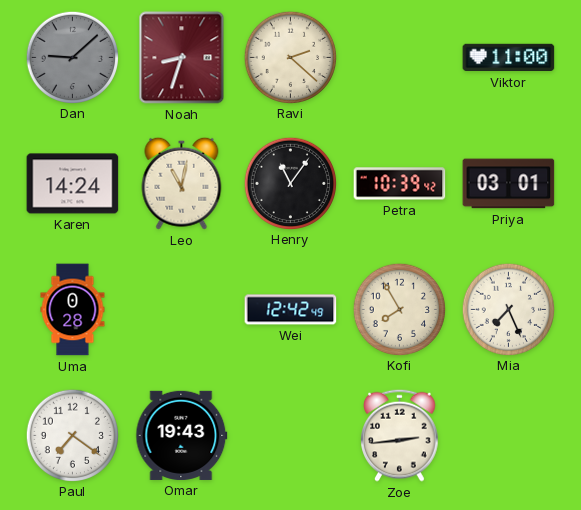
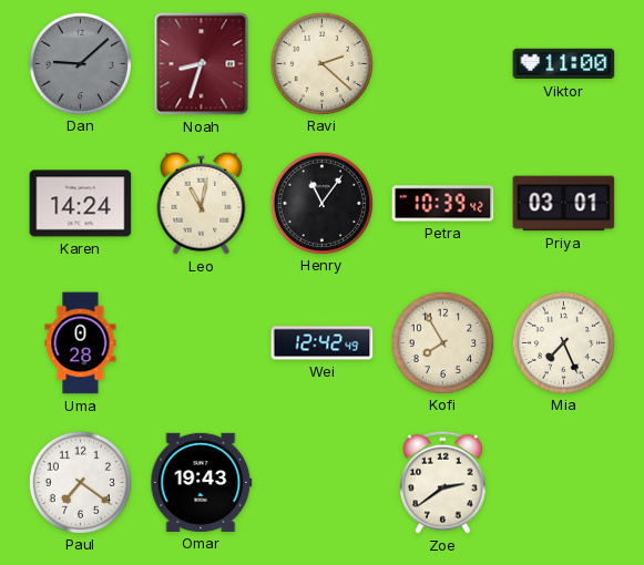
Zoe: 2:44 -> 2:39 (443, 482)
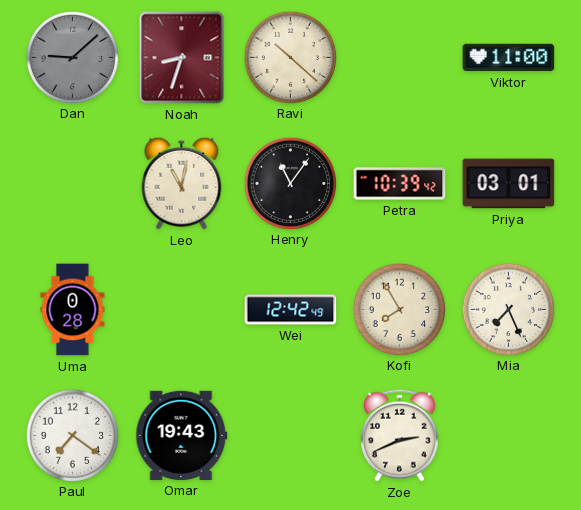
Ravi: 2:22 -> 10:22 (290, 57)
Karen: 14:24 -> none (81, 204)
Zoe: 2:39 -> 2:41 (400, 435)
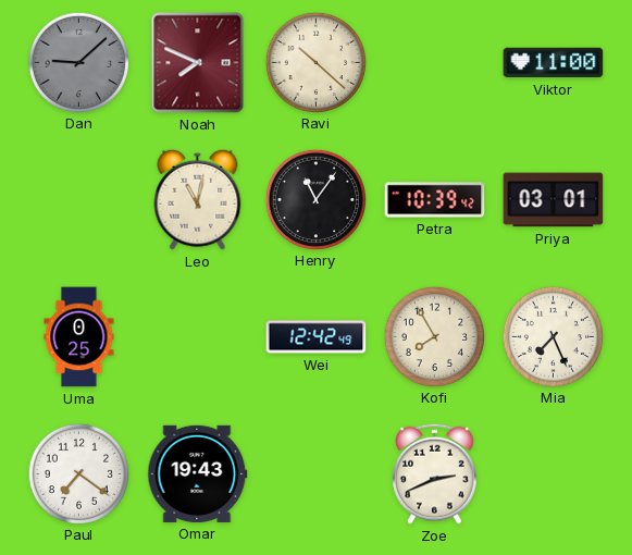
Noah: 8:33 -> 7:49 (198, 63)
Uma: 0:28 -> 0:25 (79, 337)
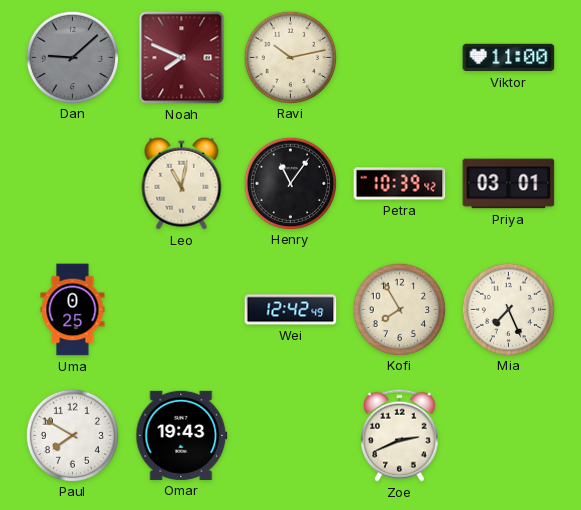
Ravi: 10:22 -> 10:13 (290, 57)
Paul: 7:21 -> 7:50 (72, 435)
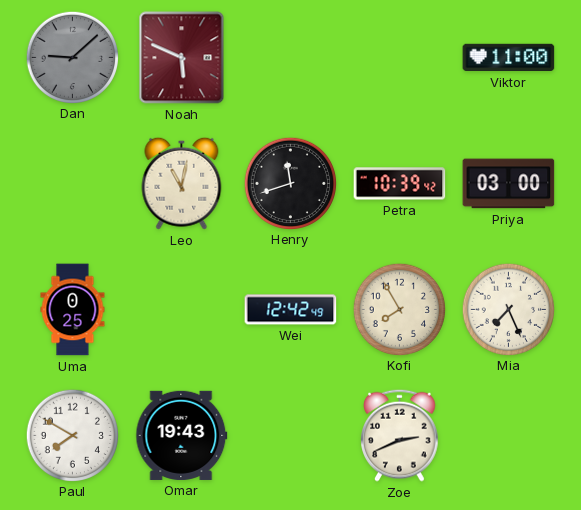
Noah: 7:49 -> 5:49 (182, 58)
Ravi: 10:13 -> none (290, 57)
Henry: 11:06 -> 11:42 (290, 183)
Priya: 03:01 -> 03:00 (509, 184)
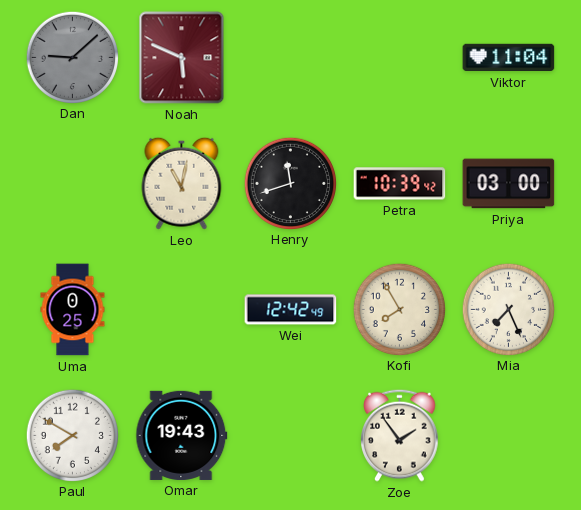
Viktor: 11:00 -> 11:04 (509, 58)
Zoe: 2:41 -> 1:54 (400, 435)
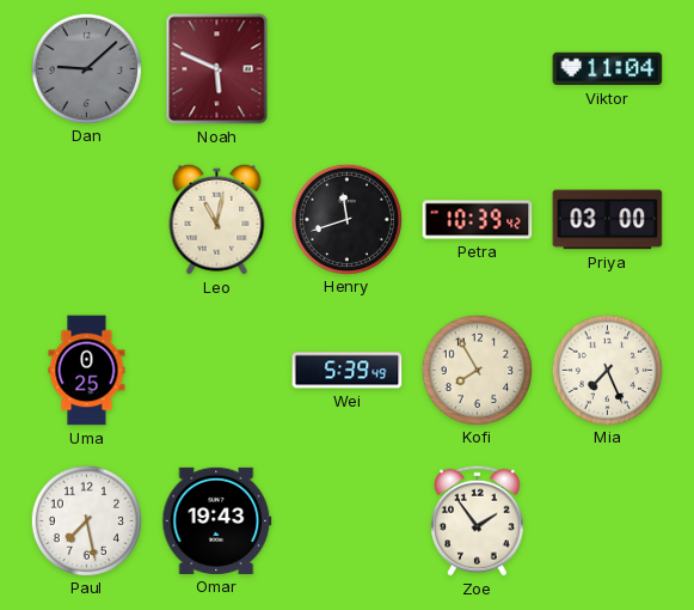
Wei: 12:42 -> 5:39 (348, 371)
Paul: 7:50 -> 7:28 (86, 520)
